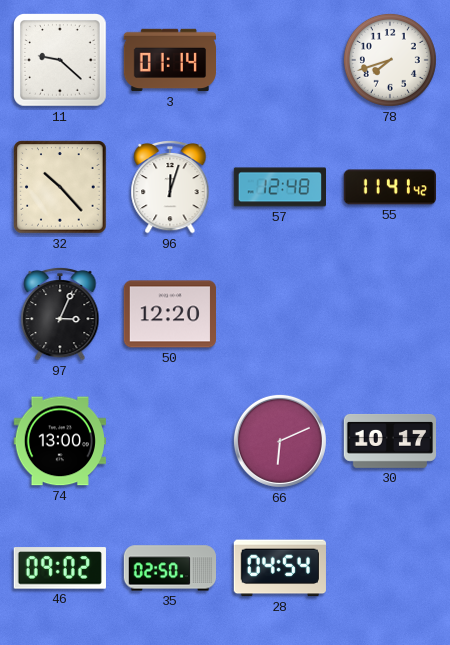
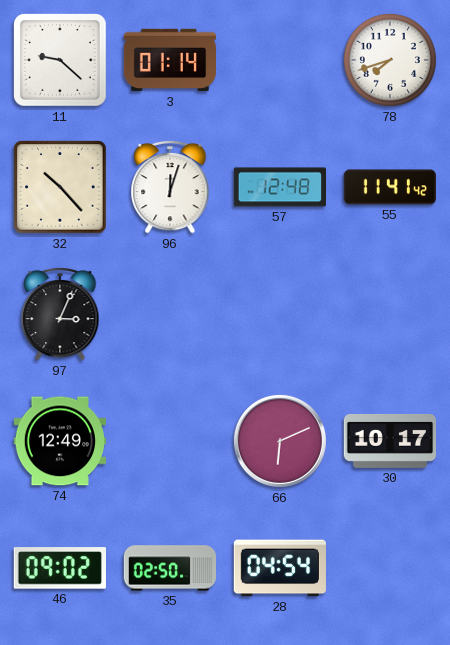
50: 12:20 -> none (169, 314)
74: 13:00 -> 12:49 (59, 441)
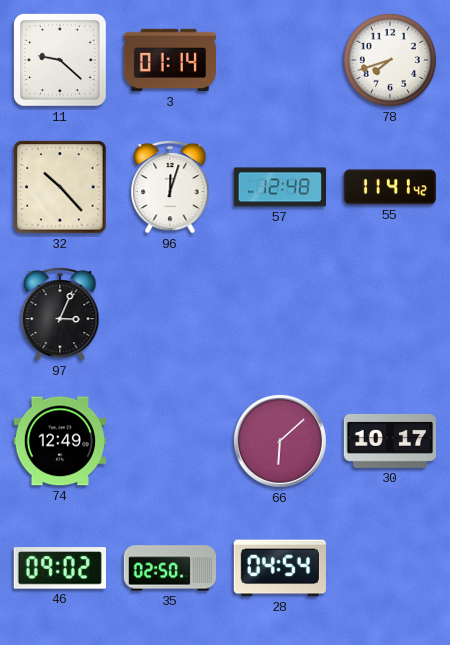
66: 6:11 -> 6:08 (280, 441)
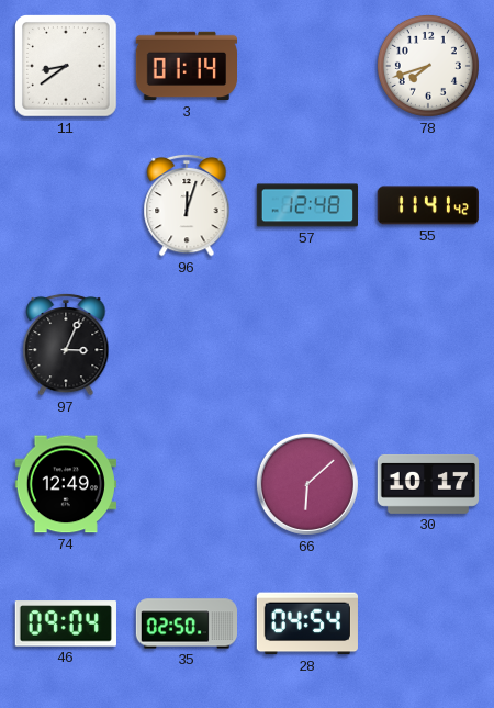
11: 9:22 -> 8:39 (67, 67)
32: 10:23 -> none (60, 187)
46: 09:02 -> 09:04 (66, 623)
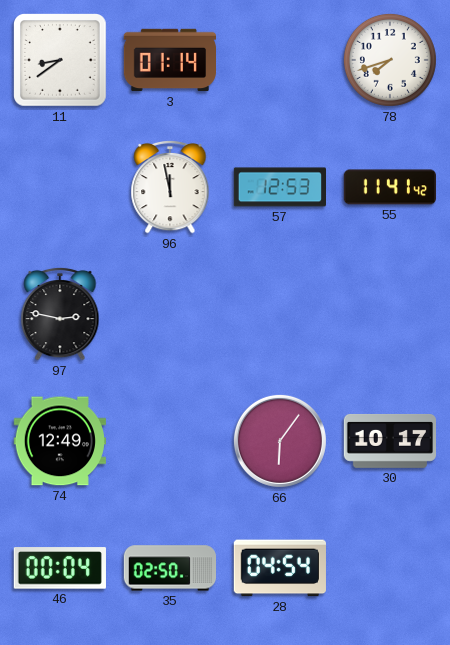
96: 12:03 -> 11:58 (170, 187)
57: 12:48 -> 12:53 (279, 187)
97: 3:04 -> 2:47 (60, 314)
66: 6:08 -> 6:06 (280, 441)
46: 09:04 -> 00:04 (60, 568)
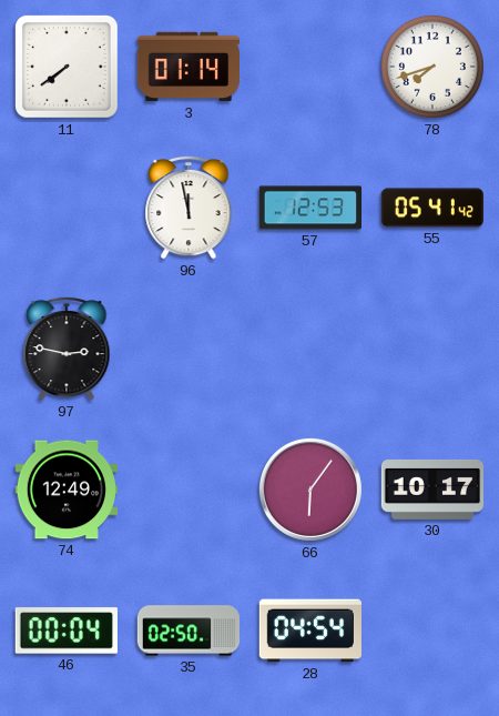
11: 8:39 -> 7:39 (68, 68)
55: 11:41 -> 05:41 (431, 208)
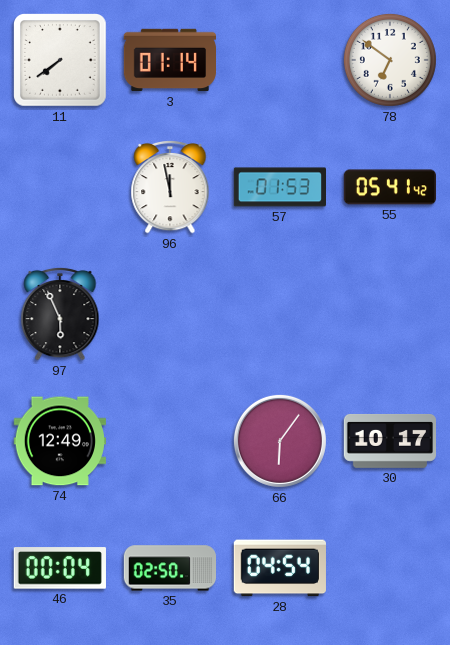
78: 7:42 -> 6:51 (390, 60)
57: 12:53 -> 01:53 (279, 187)
97: 2:47 -> 5:56 (60, 314)
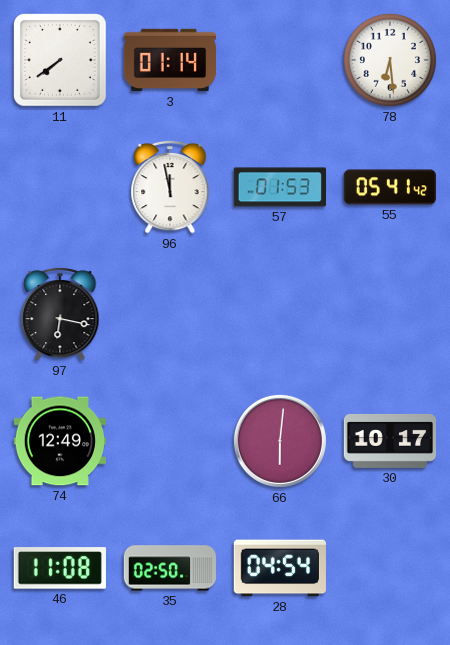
78: 6:51 -> 6:29 (390, 60)
97: 5:56 -> 6:17 (60, 314)
66: 6:06 -> 6:01 (280, 441)
46: 00:04 -> 11:08 (60, 568)
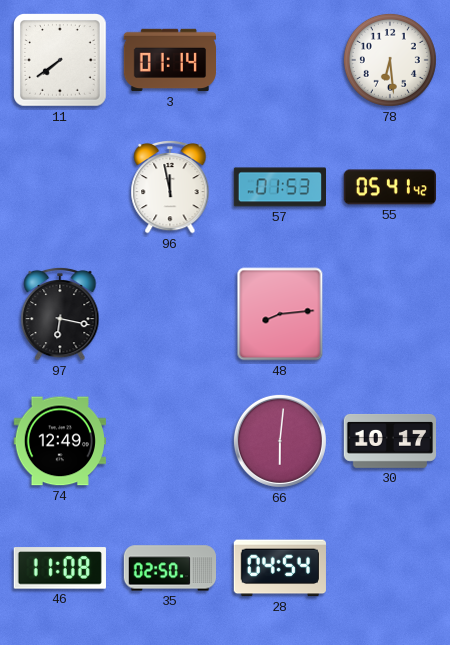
48: none -> 8:14 (280, 314)
